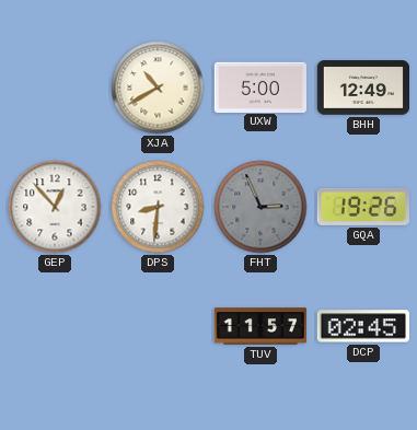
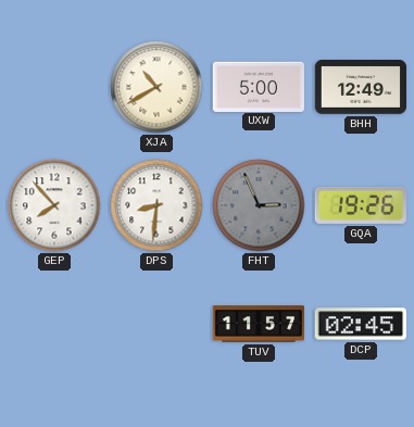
GEP: 12:53 -> 7:53 (54, 205)
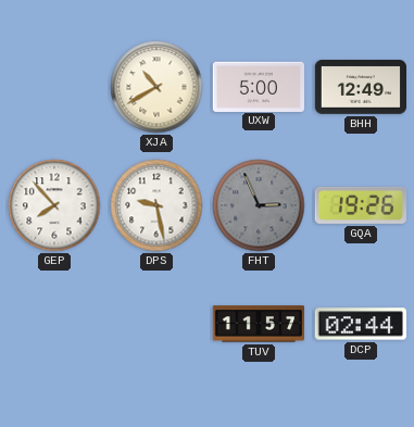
DPS: 8:31 -> 9:28 (156, 205)
DCP: 02:45 -> 02:44 (361, 324)
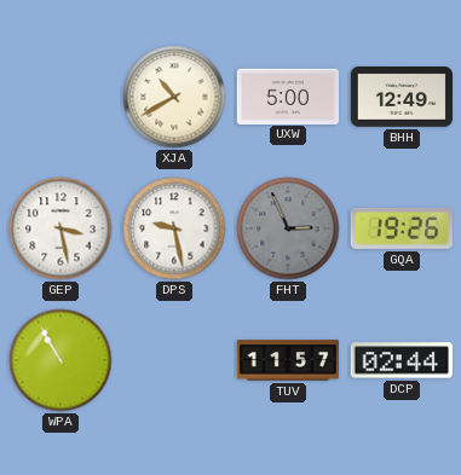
GEP: 7:53 -> 3:28 (60, 228)
WPA: none -> 10:55 (60, 360)
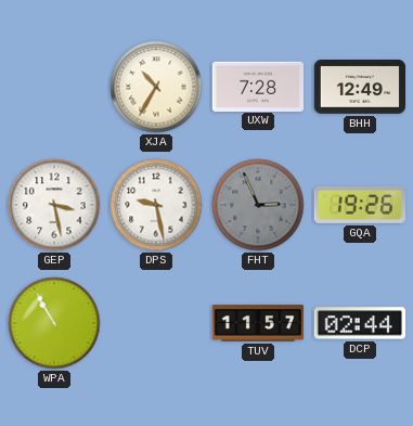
XJA: 10:40 -> 10:35 (156, 87)
UXW: 5:00 -> 7:28 (257, 86)
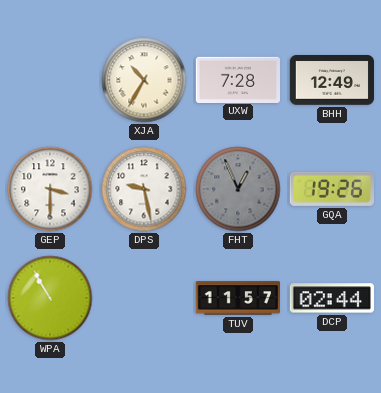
GEP: 3:28 -> 3:30 (50, 189)
FHT: 2:56 -> 12:56 (238, 189)
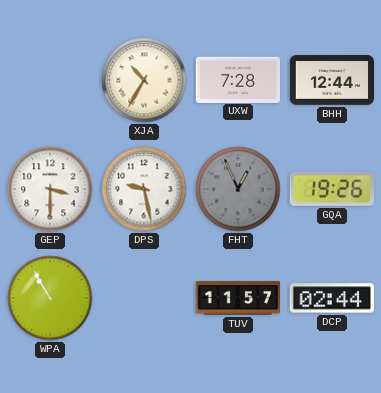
BHH: 12:49 -> 12:44 (331, 81)
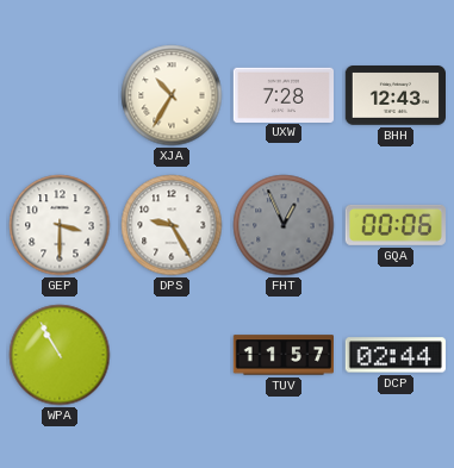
BHH: 12:44 -> 12:43 (394, 96)
DPS: 9:28 -> 9:25 (172, 225)
GQA: 19:26 -> 00:06 (396, 225)
